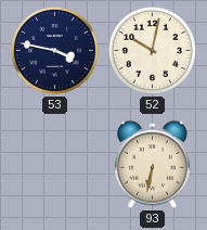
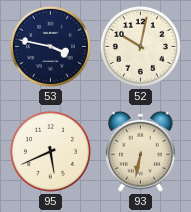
95: none -> 5:41 (50, 151)
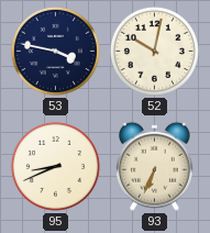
95: 5:41 -> 8:41 (55, 166)
93: 6:32 -> 6:34 (154, 166)
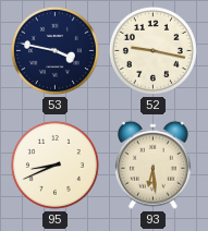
52: 10:02 -> 9:17 (152, 50)
93: 6:34 -> 6:29 (152, 165)
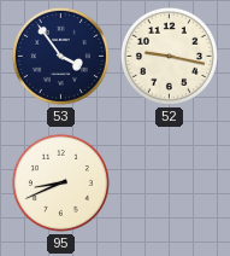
53: 3:47 -> 3:54 (60, 56)
93: 6:29 -> none (152, 165)
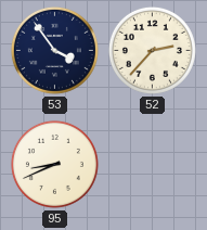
52: 9:17 -> 2:37 (152, 50)
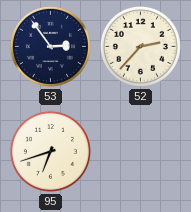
53: 3:54 -> 2:54 (50, 46)
95: 8:41 -> 6:42 (50, 151)
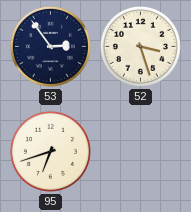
52: 2:37 -> 3:27 (140, 46)
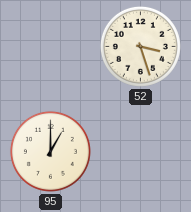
53: 2:54 -> none (50, 46)
95: 6:42 -> 1:00 (50, 151)
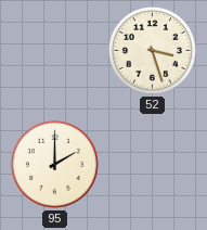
95: 1:00 -> 2:00 (54, 164)
